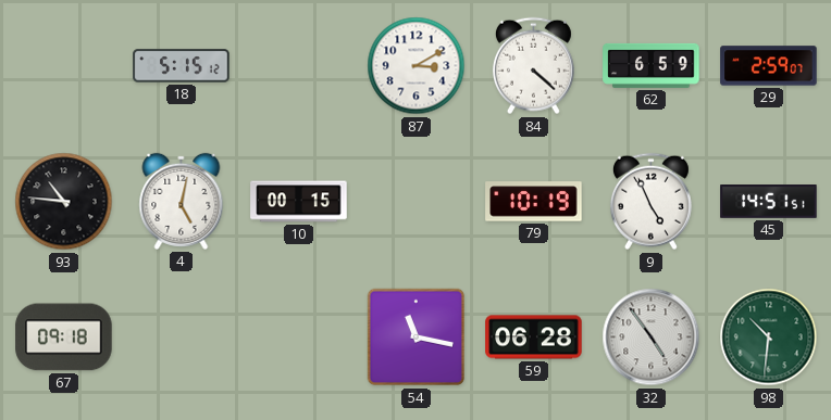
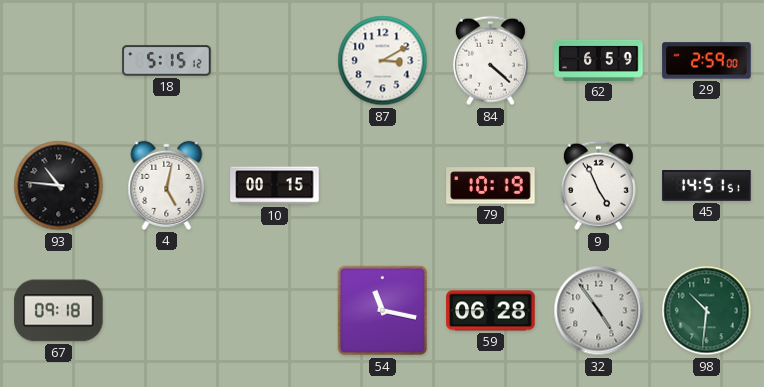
29: 2:59:07 -> 2:59:00 (707, 61)
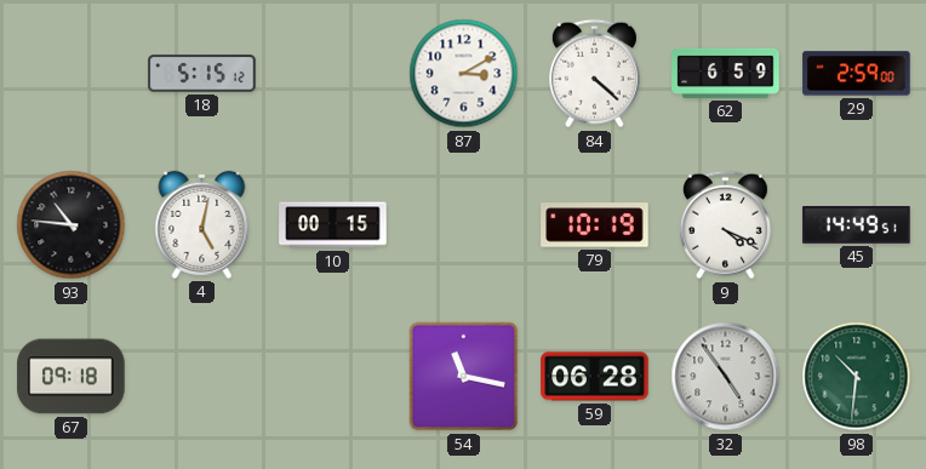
9: 4:56 -> 4:19 (725, 225)
45: 14:51 -> 14:49 (857, 225)
